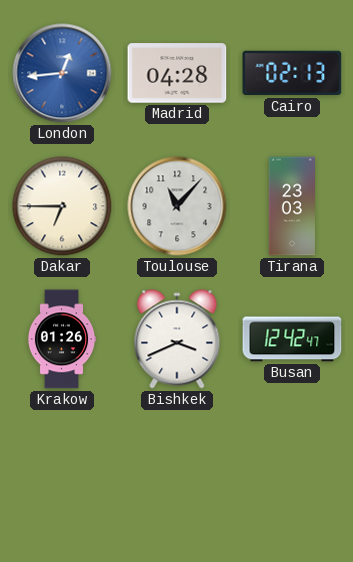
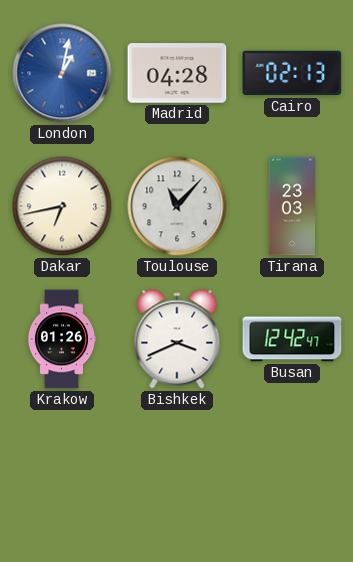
London: 12:44 -> 1:02 (62, 73)
Dakar: 6:45 -> 6:43 (62, 206)
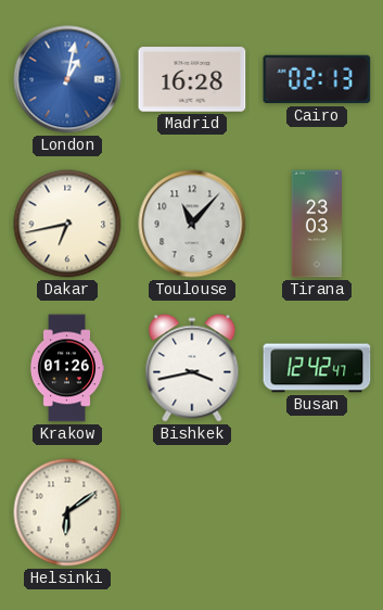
Madrid: 04:28 -> 16:28 (192, 79)
Bishkek: 3:41 -> 3:43 (192, 368)
Helsinki: none -> 6:09 (67, 512)
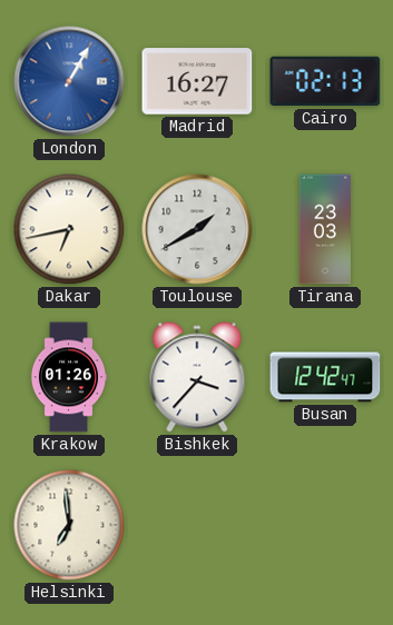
London: 1:02 -> 1:05 (69, 81)
Madrid: 16:28 -> 16:27 (197, 81)
Toulouse: 11:07 -> 1:40 (197, 229)
Bishkek: 3:43 -> 3:37 (197, 377)
Helsinki: 6:09 -> 6:59 (69, 525)
